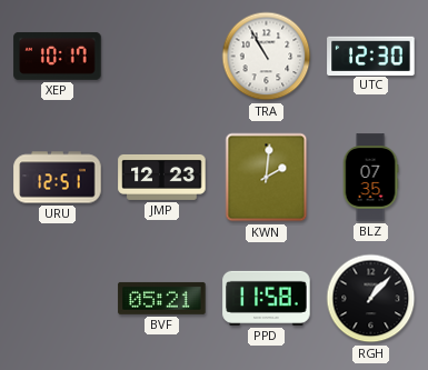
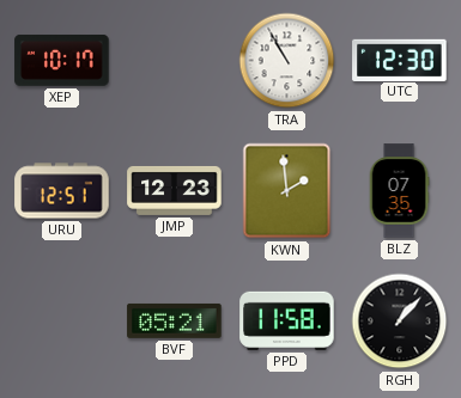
KWN: 2:01 -> 1:59 (287, 191)
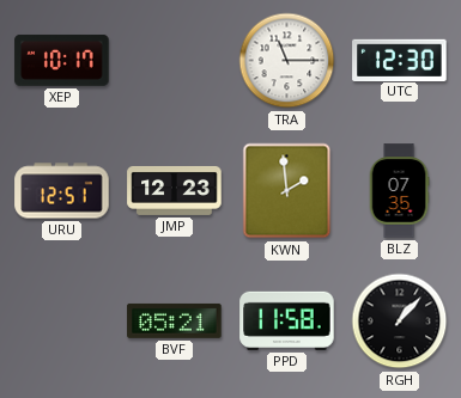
TRA: 10:55 -> 11:15 (287, 61)
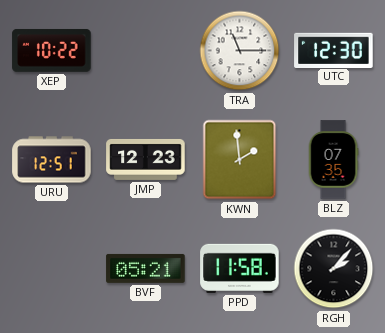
XEP: 10:17 -> 10:22 (52, 50)
RGH: 1:07 -> 2:07 (334, 269)
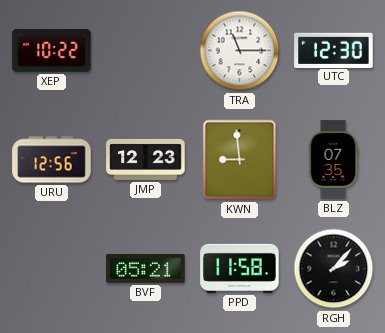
URU: 12:51 -> 12:56 (52, 160)
KWN: 1:59 -> 8:59 (240, 160)
